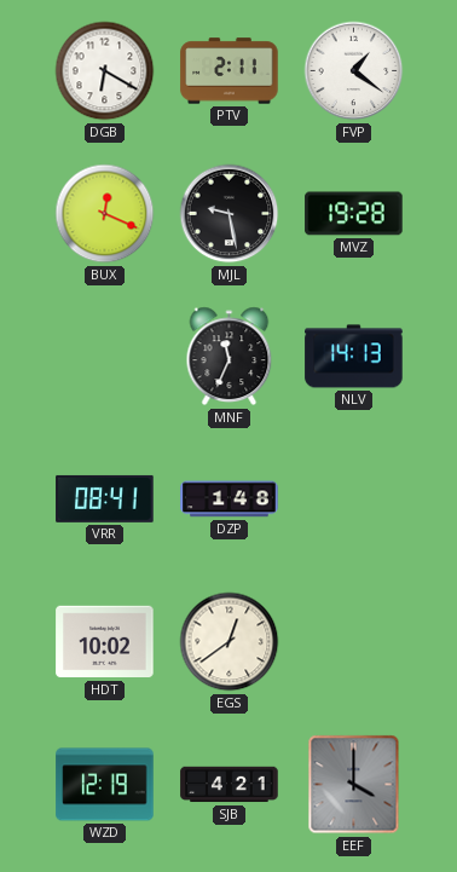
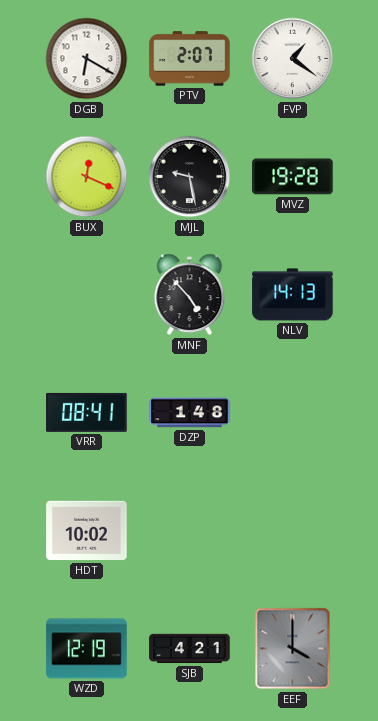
PTV: 2:11 -> 2:07 (190, 59)
MNF: 11:34 -> 4:53 (190, 295)
EGS: 12:39 -> none (230, 642)
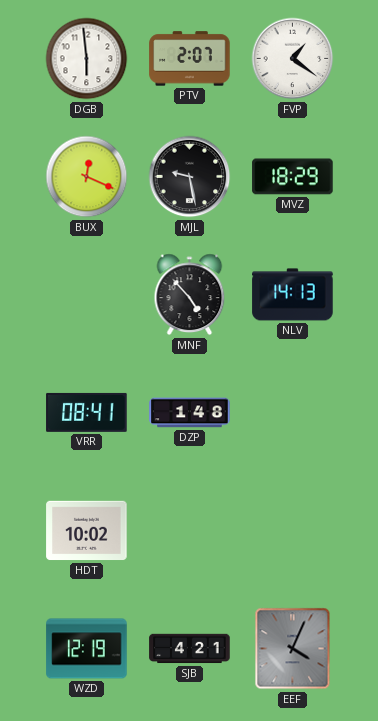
DGB: 6:20 -> 5:59 (87, 59)
MVZ: 19:28 -> 18:29 (293, 177)
EEF: 4:00 -> 4:04 (293, 649)
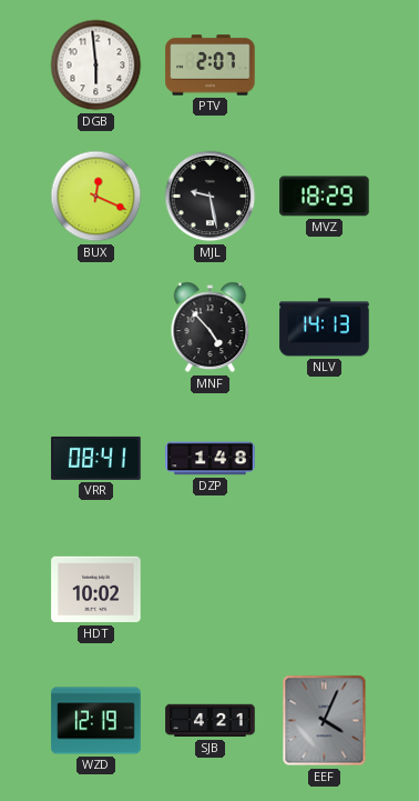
FVP: 1:21 -> none (293, 59)
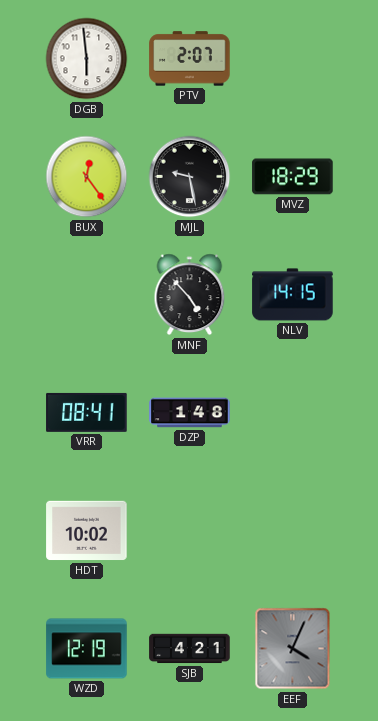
BUX: 12:19 -> 12:24 (87, 177)
NLV: 14:13 -> 14:15 (293, 295)
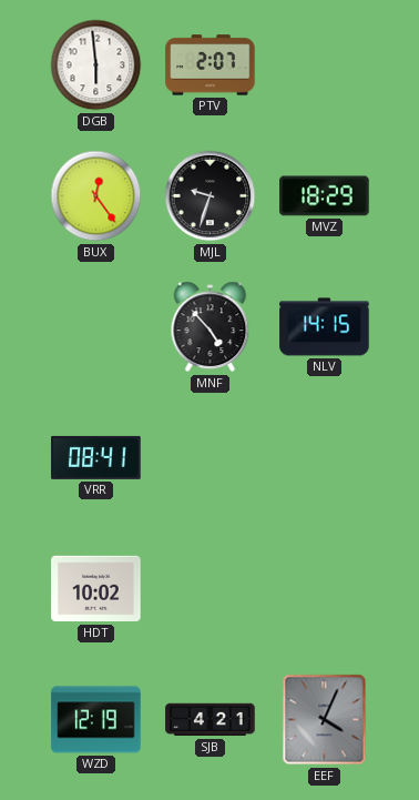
MJL: 9:28 -> 9:33 (211, 196)
DZP: 1:48 -> none (190, 413)
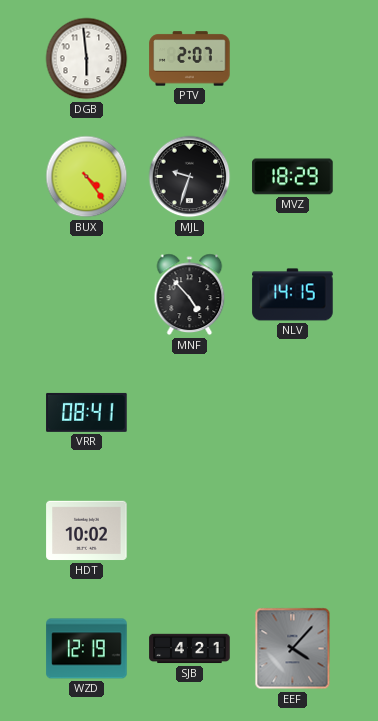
BUX: 12:24 -> 4:24 (87, 177)
EEF: 4:04 -> 4:07 (293, 649)
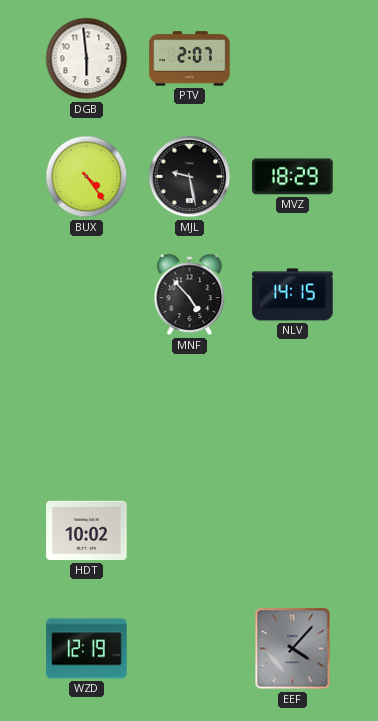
MJL: 9:33 -> 9:28 (190, 177)
VRR: 08:41 -> none (87, 412)
SJB: 4:21 -> none (190, 649)
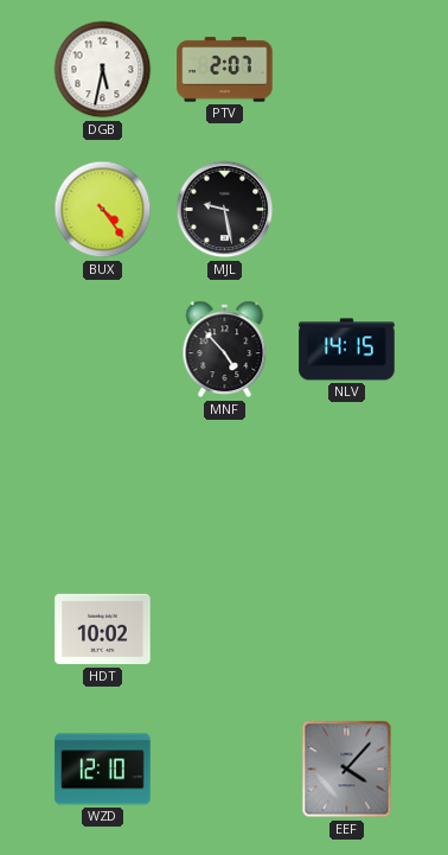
DGB: 5:59 -> 5:32 (103, 70)
MVZ: 18:29 -> none (293, 177)
WZD: 12:19 -> 12:10 (103, 770)
